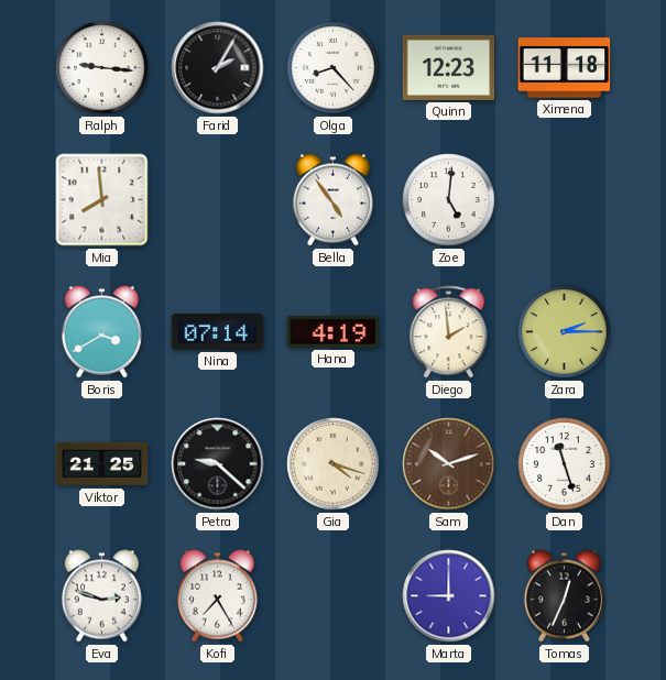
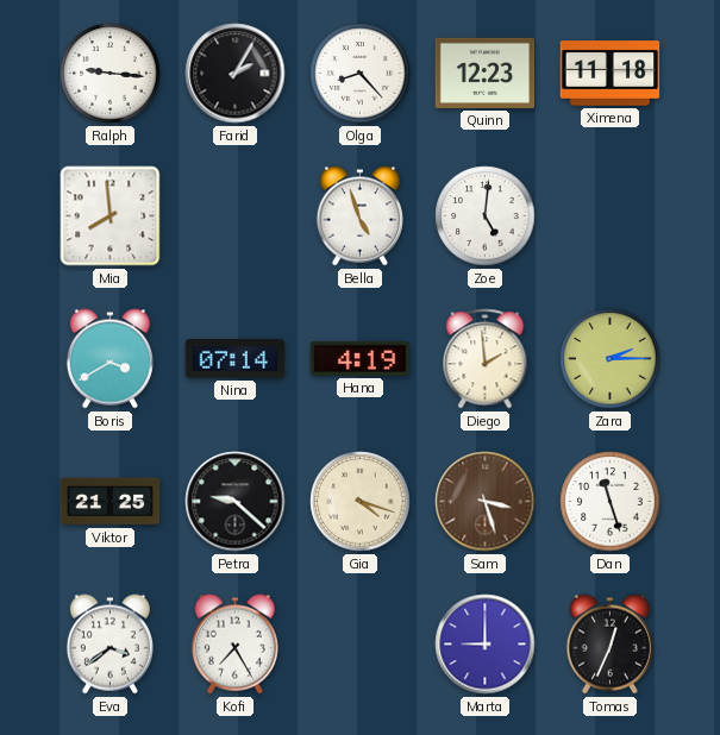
Bella: 4:54 -> 4:57 (359, 216)
Sam: 10:12 -> 3:27 (486, 502)
Eva: 2:48 -> 3:39 (109, 645)
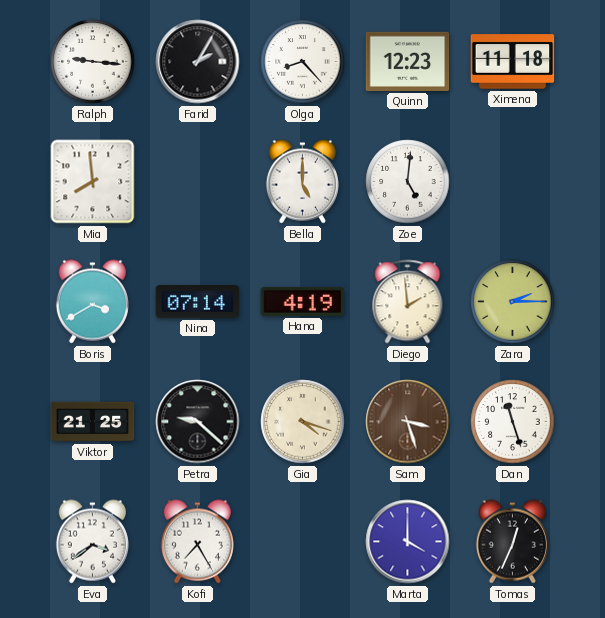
Bella: 4:57 -> 5:00 (302, 182)
Marta: 9:00 -> 4:00 (408, 542)
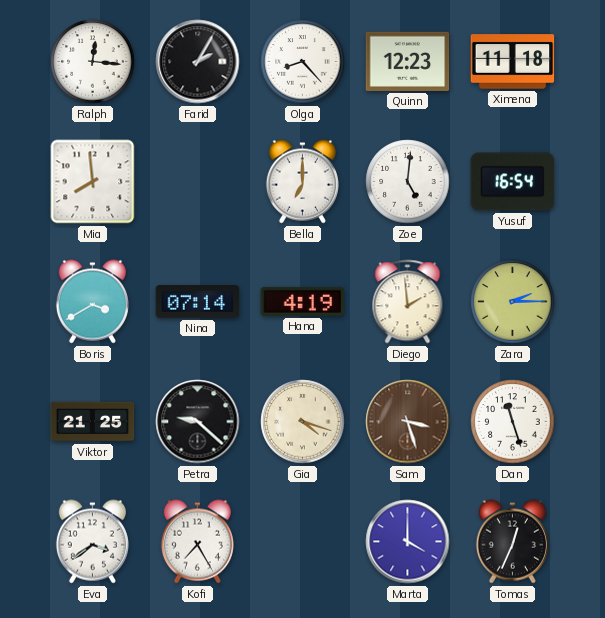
Ralph: 9:16 -> 12:16 (93, 62)
Bella: 5:00 -> 7:00 (302, 182)
Yusuf: none -> 16:54 (513, 182)
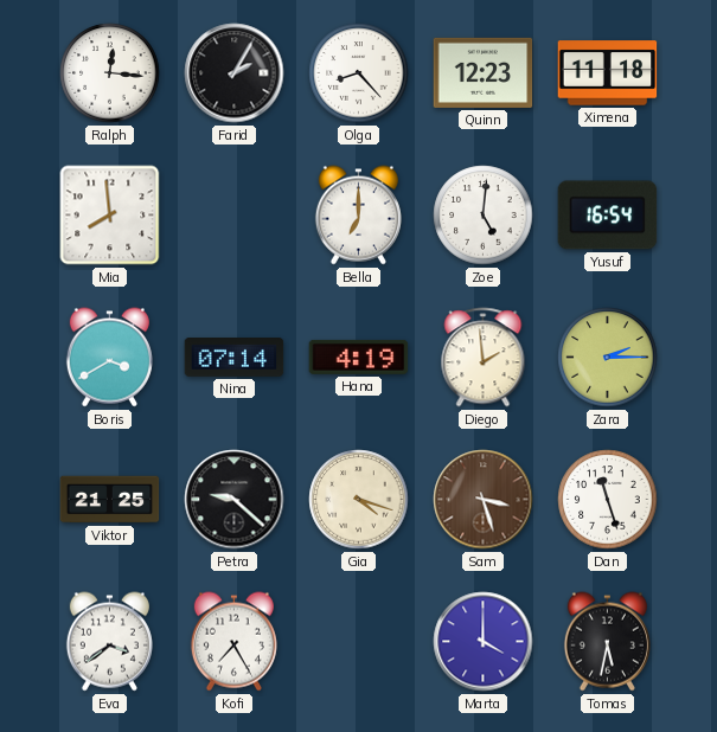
Tomas: 12:34 -> 5:32 (607, 642)
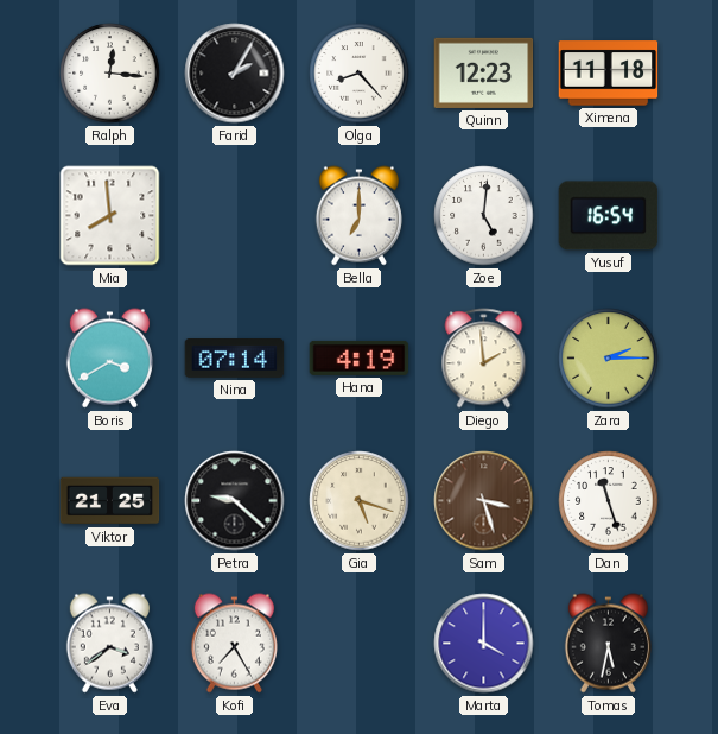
Gia: 4:18 -> 5:18 (360, 501)
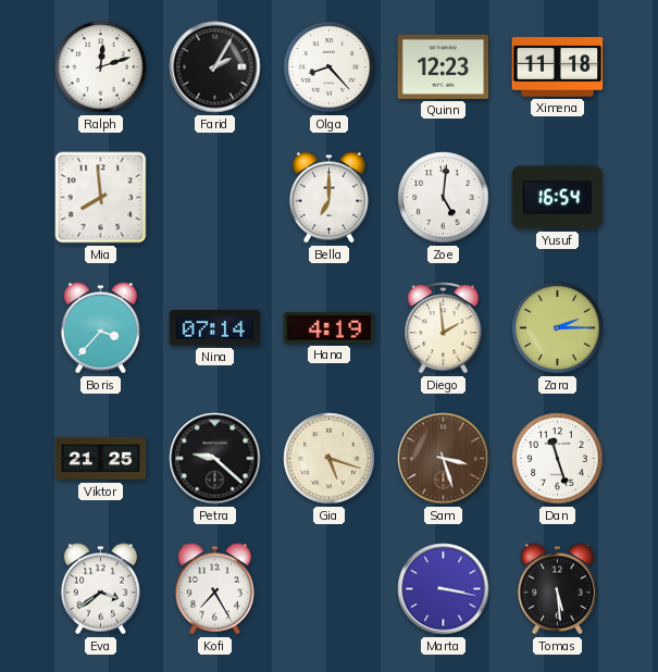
Ralph: 12:16 -> 12:12 (101, 67)
Boris: 3:40 -> 3:37 (100, 328)
Marta: 4:00 -> 3:17 (444, 589)
Tomas: 5:32 -> 5:29 (557, 589)
